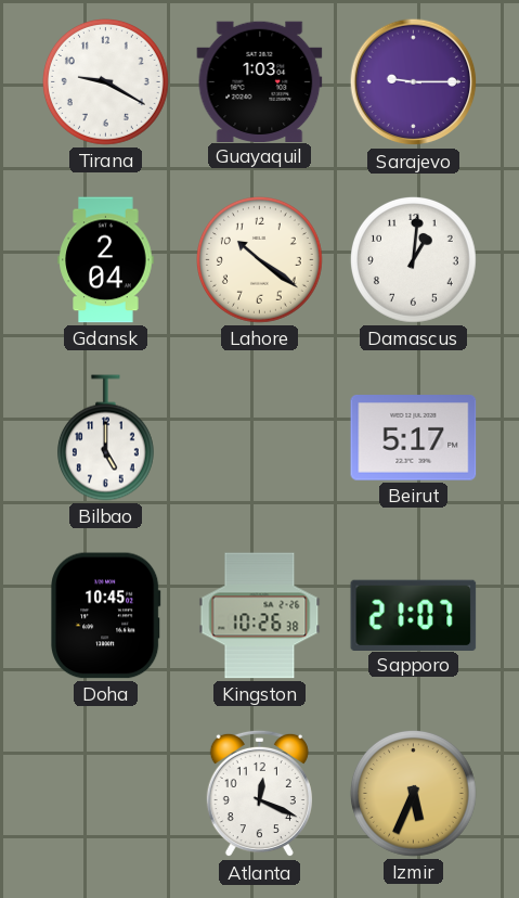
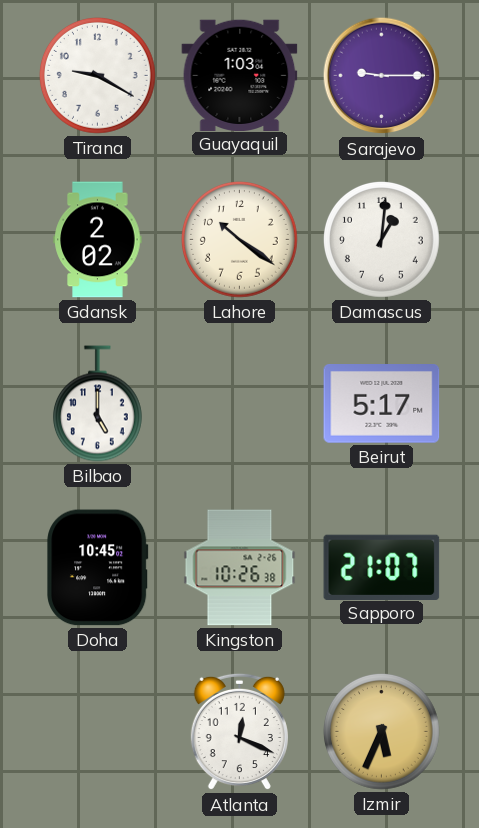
Gdansk: 2:04 -> 2:02 (98, 240)
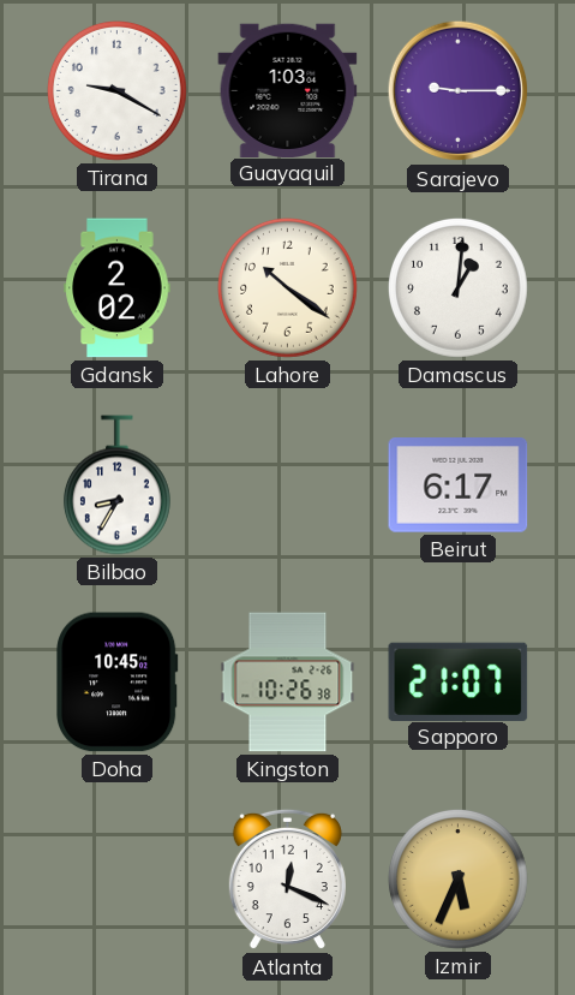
Bilbao: 5:00 -> 8:35 (116, 485)
Beirut: 5:17 -> 6:17 (459, 485)
